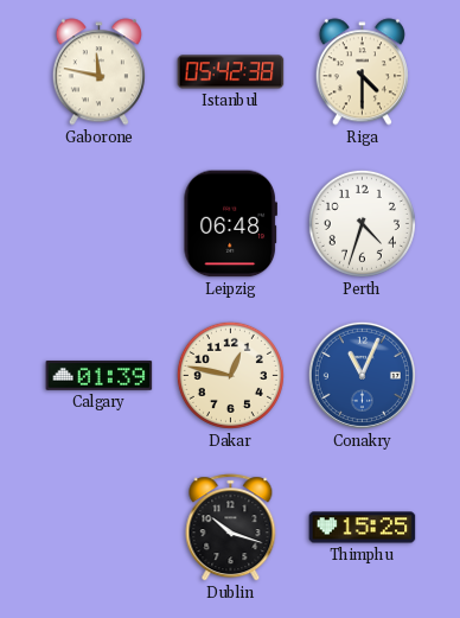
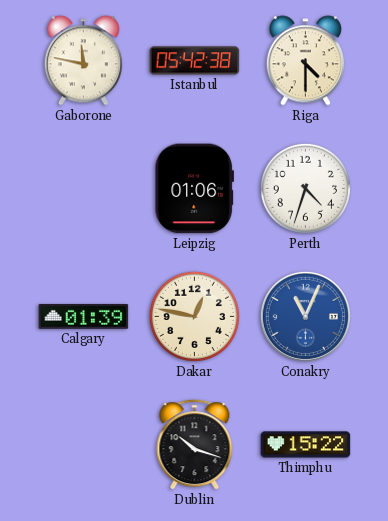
Leipzig: 06:48 -> 01:06 (194, 189)
Thimphu: 15:25 -> 15:22 (306, 445)
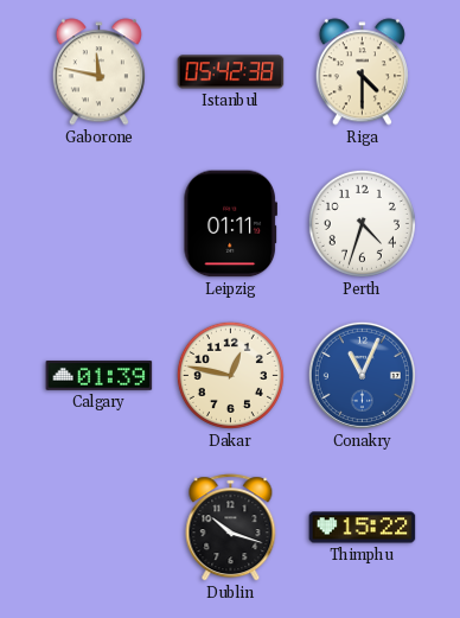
Leipzig: 01:06 -> 01:11 (230, 224)
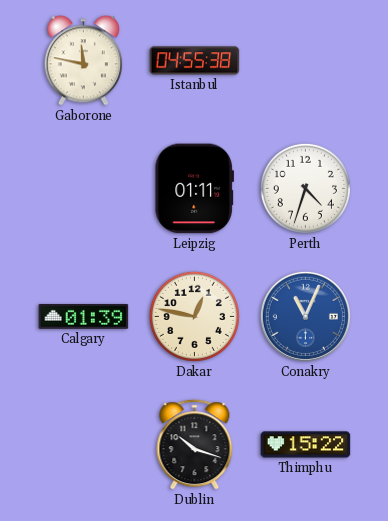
Istanbul: 05:42 -> 04:55 (195, 61)
Riga: 4:30 -> none (362, 72)
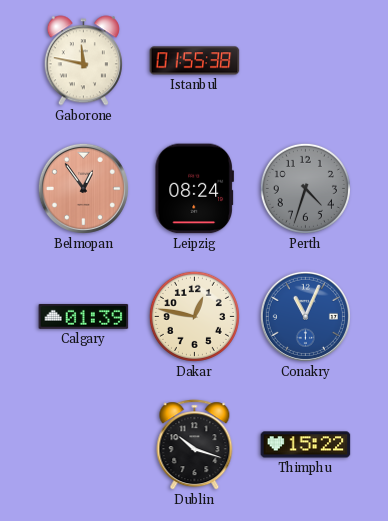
Istanbul: 04:55 -> 01:55 (195, 61)
Belmopan: none -> 12:54 (83, 188)
Leipzig: 01:11 -> 08:24 (194, 189)
Perth dial: white -> grey (305, 188)
